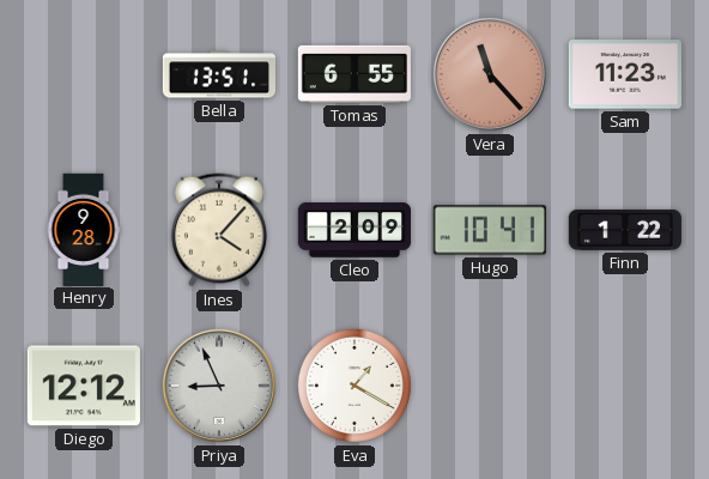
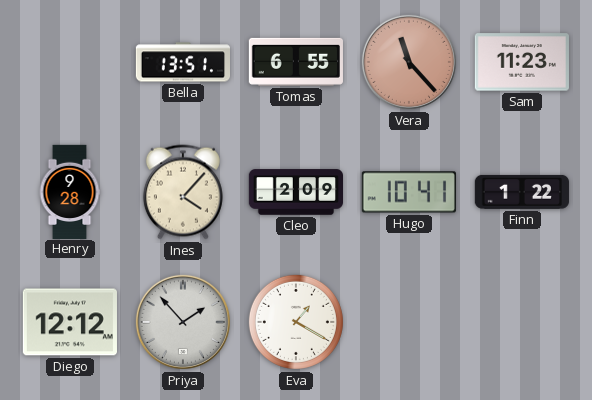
Priya: 8:56 -> 1:53 (183, 322)
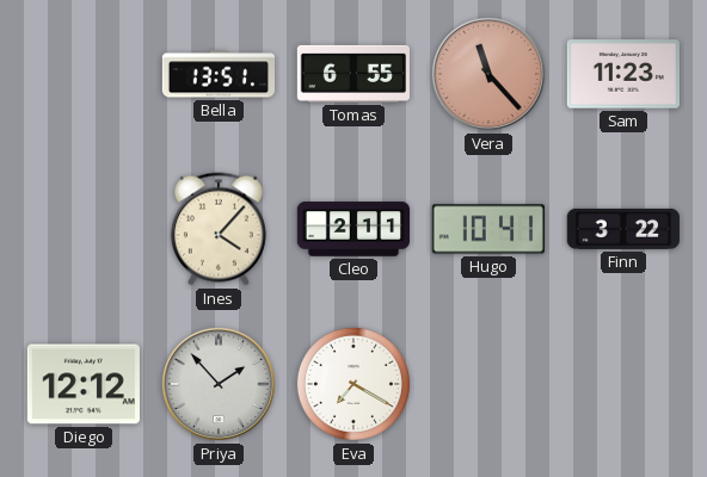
Henry: 9:28 -> none (70, 191)
Cleo: 2:09 -> 2:11 (352, 229)
Finn: 1:22 -> 3:22 (623, 229)
Eva: 1:20 -> 7:20 (353, 384)
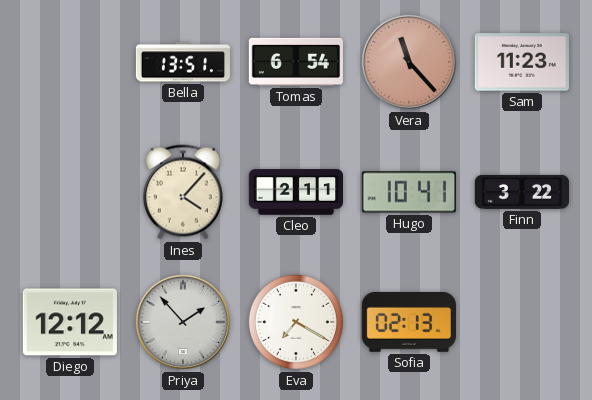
Tomas: 6:55 -> 6:54 (295, 62)
Sofia: none -> 02:13 (409, 322)
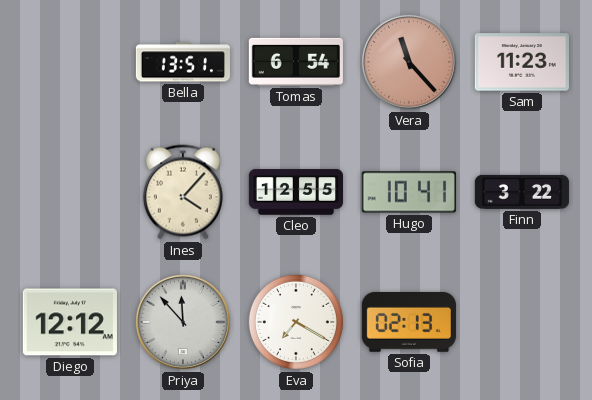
Cleo: 2:11 -> 12:55 (295, 192)
Priya: 1:53 -> 11:53 (183, 322)
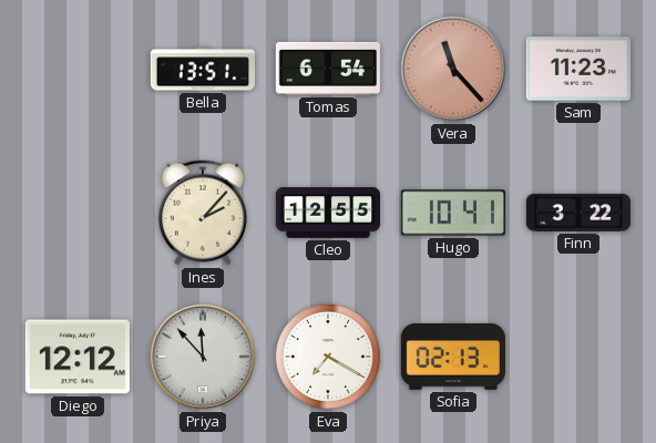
Ines: 4:07 -> 2:07 (203, 213)
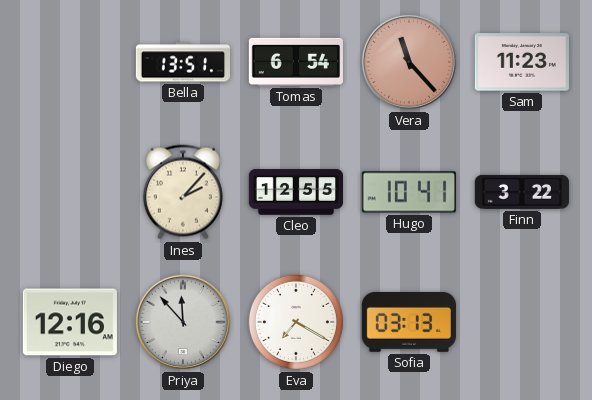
Diego: 12:12 -> 12:16 (70, 322)
Sofia: 02:13 -> 03:13 (409, 322)
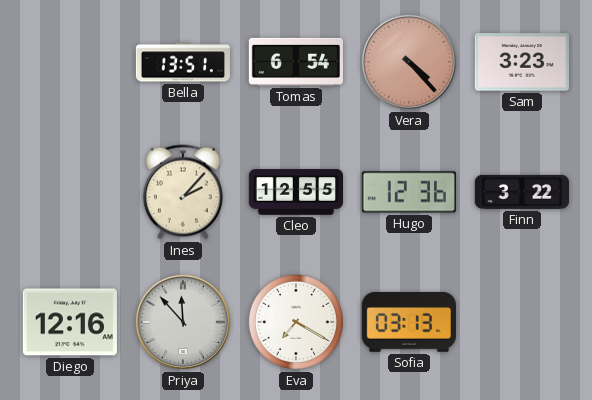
Vera: 11:23 -> 4:23 (409, 62)
Sam: 11:23 -> 3:23 (522, 62)
Hugo: 10:41 -> 12:36 (409, 192)
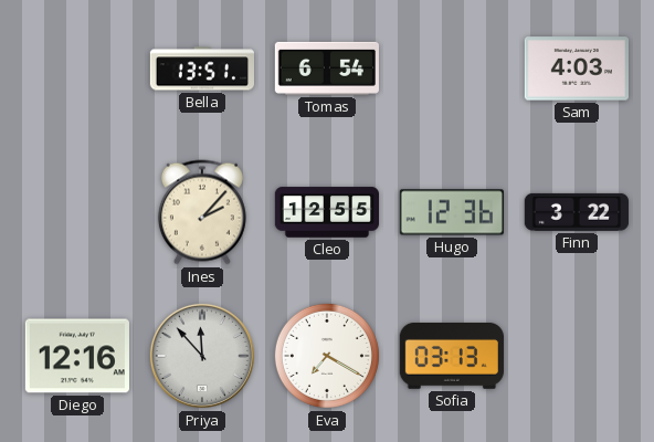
Vera: 4:23 -> none (409, 62)
Sam: 3:23 -> 4:03 (577, 69)
